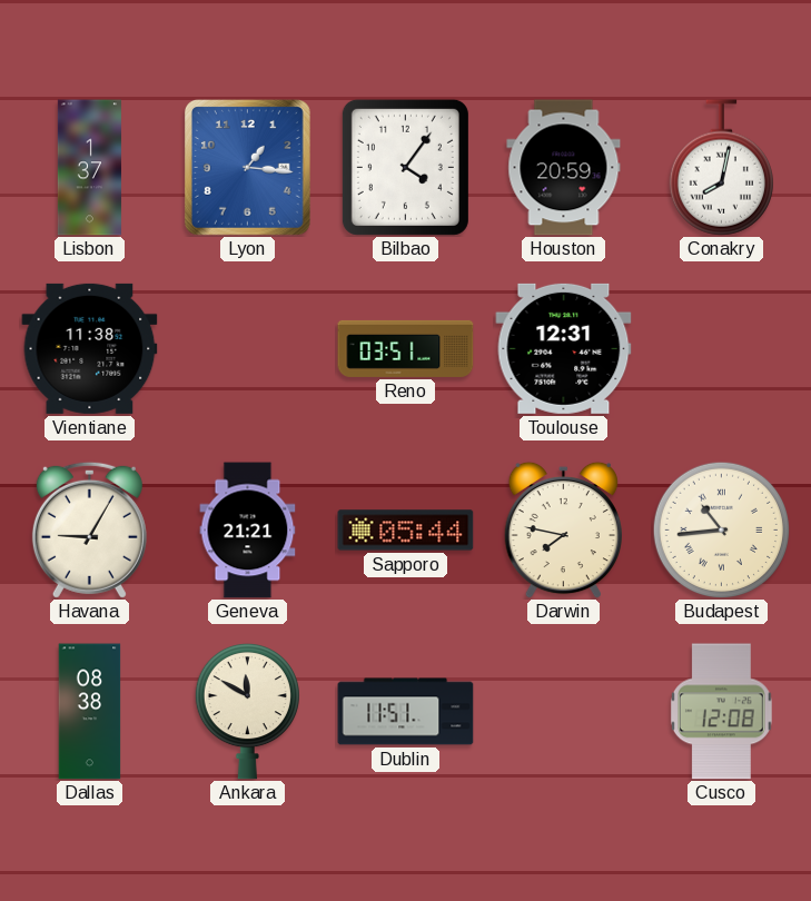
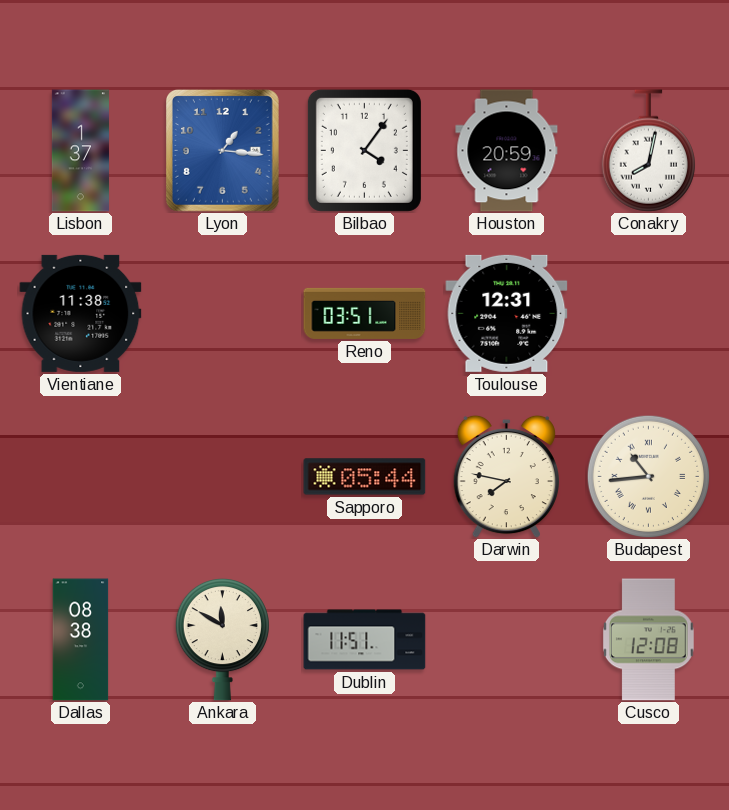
Havana: 9:05 -> none (89, 529)
Geneva: 21:21 -> none (248, 531)
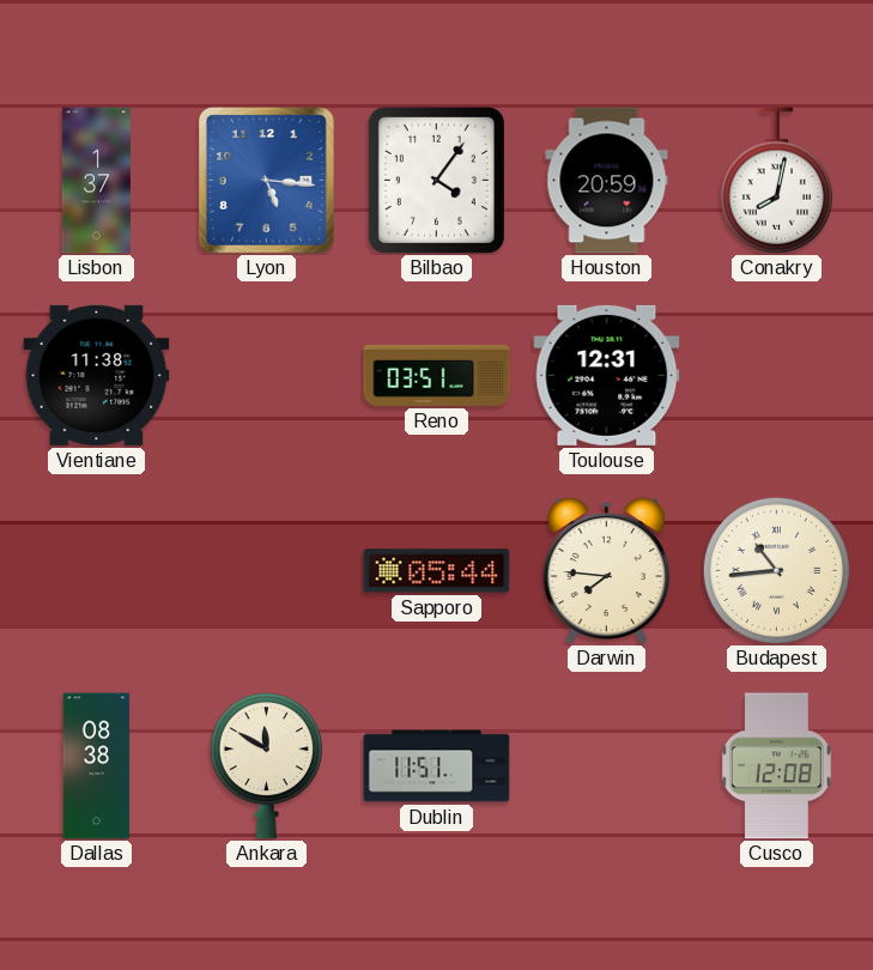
Lyon: 1:16 -> 5:16 (266, 180)
Darwin: 7:47 -> 7:46 (606, 570)
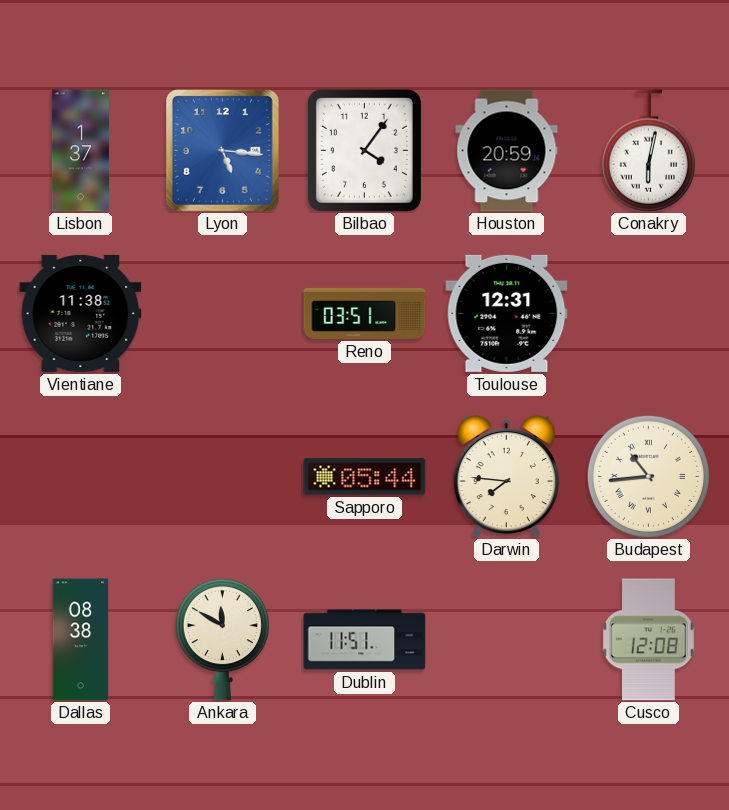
Conakry: 8:02 -> 6:02 (648, 151)
